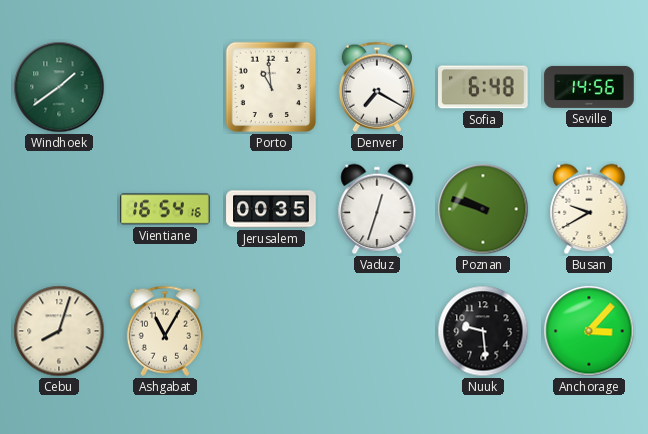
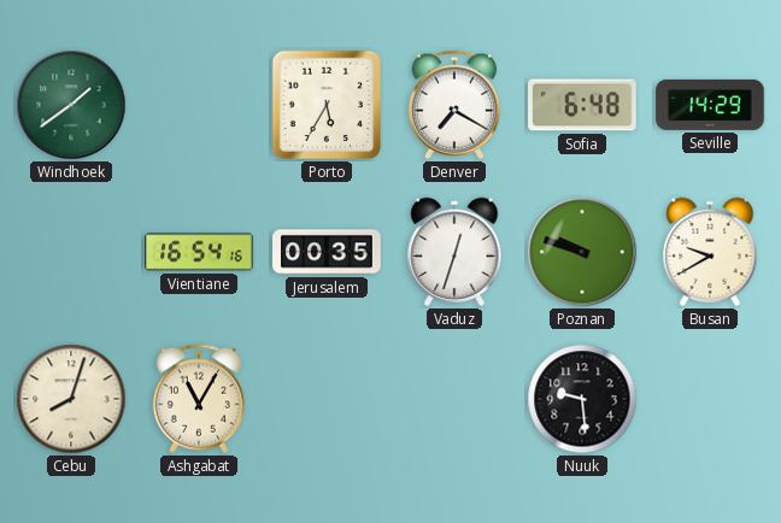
Porto: 10:59 -> 5:35 (327, 105)
Seville: 14:56 -> 14:29 (710, 105)
Anchorage: 3:07 -> none (589, 331)
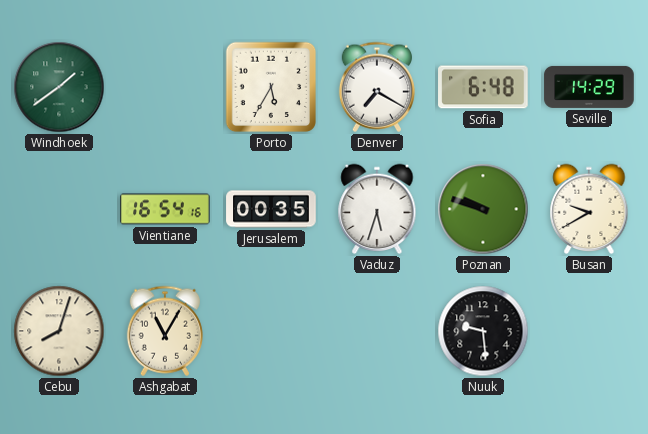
Vaduz: 12:33 -> 5:33 (377, 209)
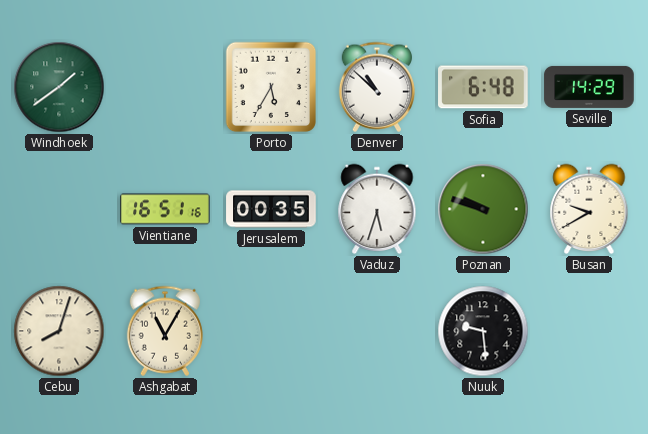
Denver: 7:20 -> 10:52 (377, 87)
Vientiane: 16:54 -> 16:51 (165, 209)
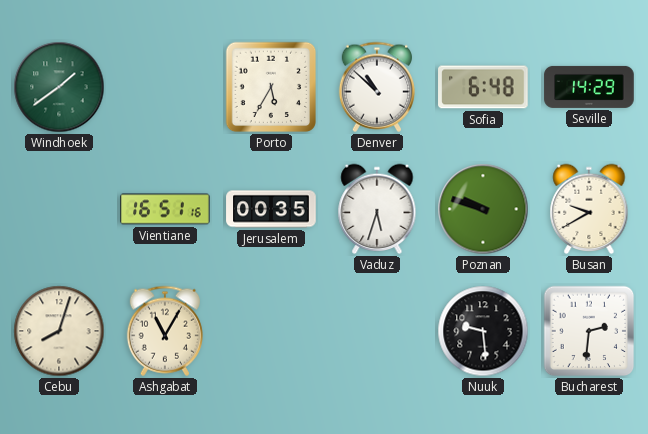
Bucharest: none -> 2:31 (589, 331)
